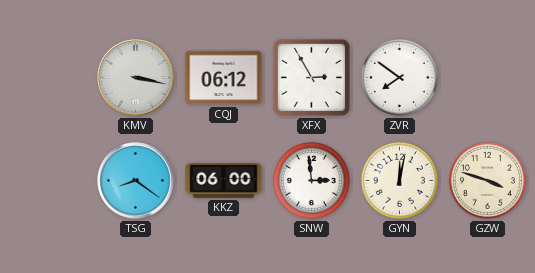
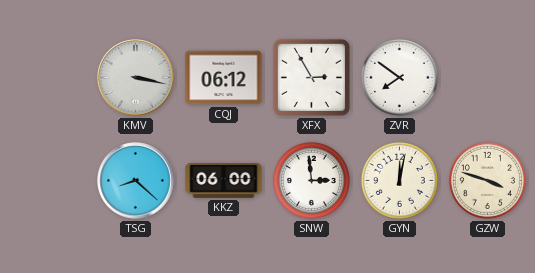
TSG: 8:21 -> 8:22 (136, 181)
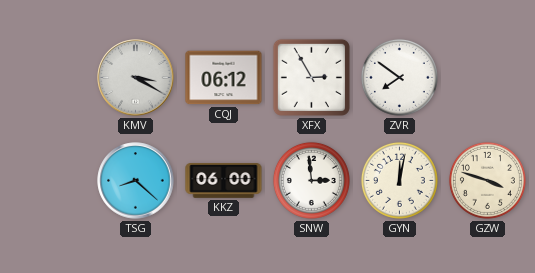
KMV: 3:17 -> 3:20 (136, 78)
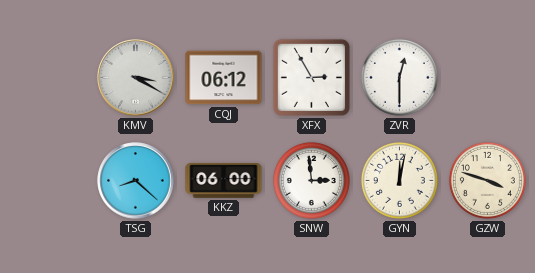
ZVR: 7:51 -> 12:30 (399, 77)
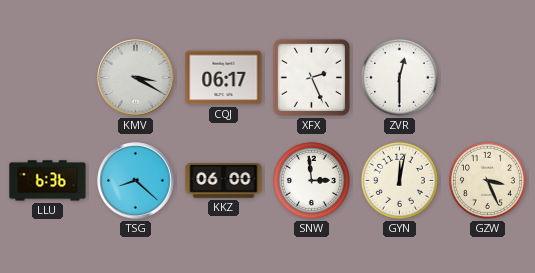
CQJ: 06:12 -> 06:17 (224, 78)
XFX: 2:55 -> 2:26 (311, 77)
LLU: none -> 6:36 (48, 181)
GZW: 3:48 -> 3:26 (487, 180)
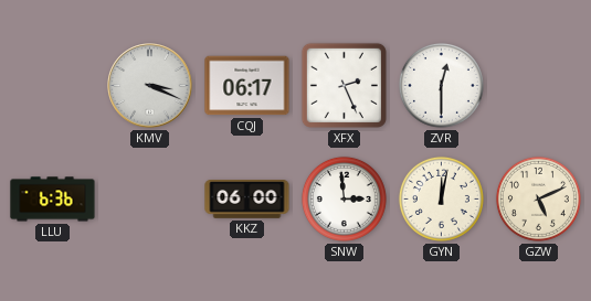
KMV: 3:20 -> 3:19 (150, 86)
TSG: 8:22 -> none (136, 181)
GZW: 3:26 -> 5:11 (538, 198)
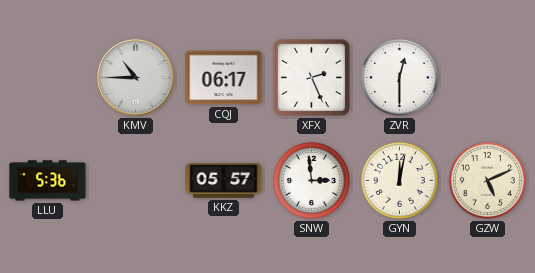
KMV: 3:19 -> 10:45 (136, 78)
LLU: 6:36 -> 5:36 (48, 181)
KKZ: 06:00 -> 05:57 (224, 181)
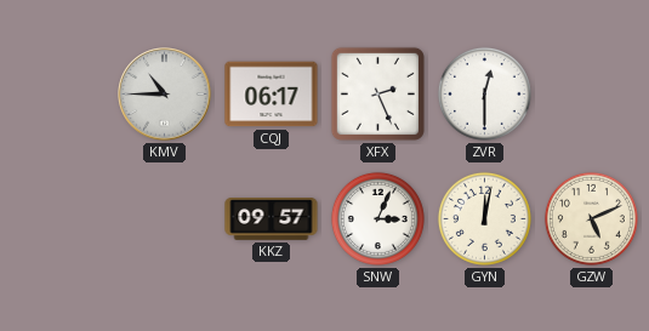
LLU: 5:36 -> none (48, 181)
KKZ: 05:57 -> 09:57 (272, 219)
SNW: 2:59 -> 3:04 (377, 218)
